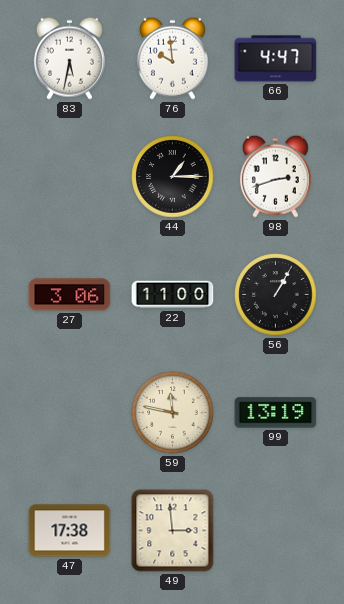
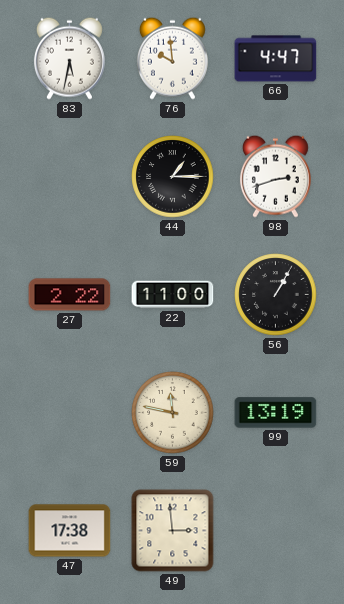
27: 3:06 -> 2:22 (70, 295)
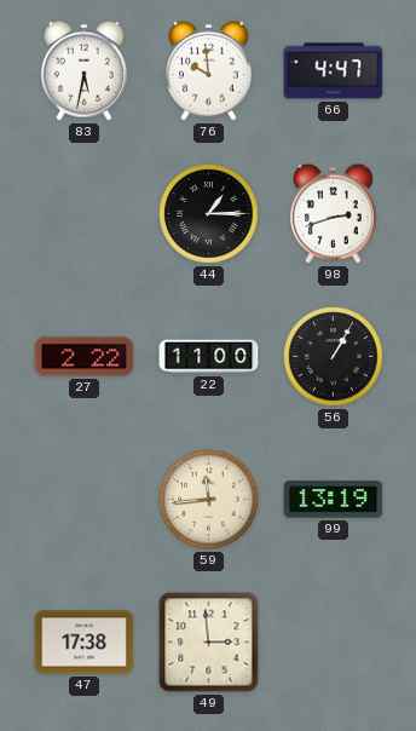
59: 11:47 -> 11:44 (209, 500)
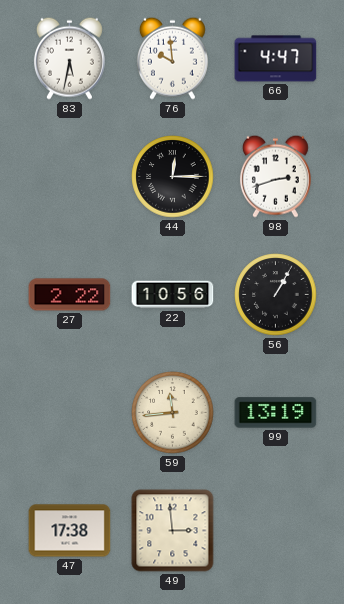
44: 1:15 -> 12:15 (173, 177)
22: 11:00 -> 10:56 (173, 295)
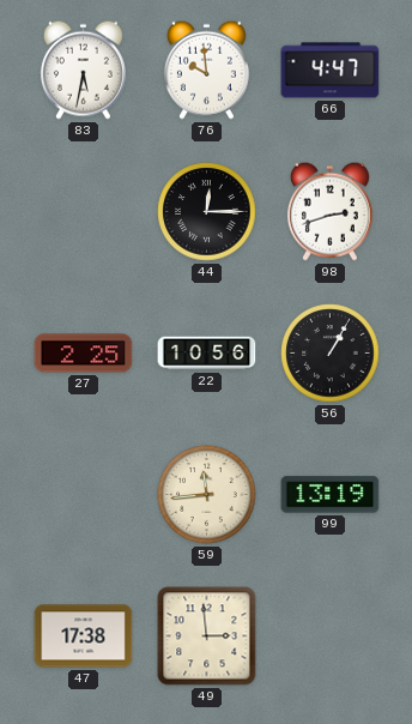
27: 2:22 -> 2:25 (84, 354)
